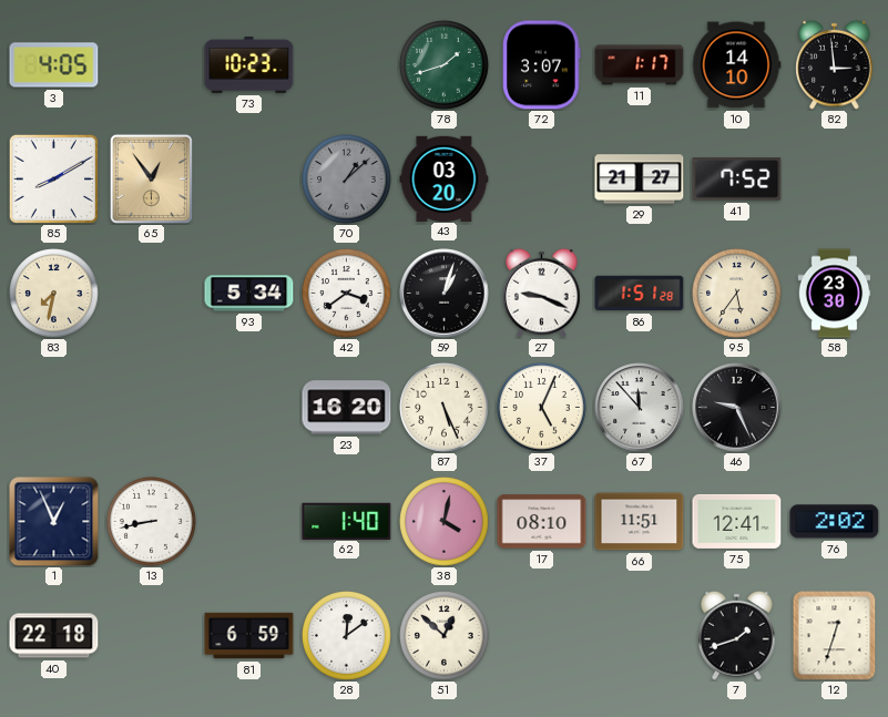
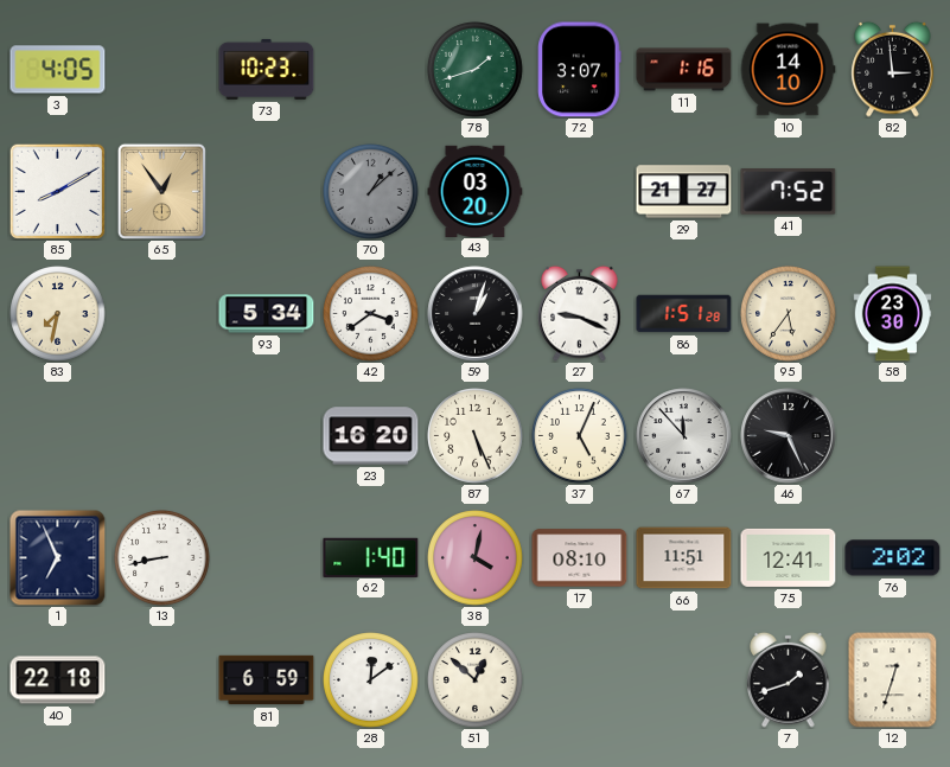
11: 1:17 -> 1:16 (684, 70)
1: 12:56 -> 6:56 (58, 558)
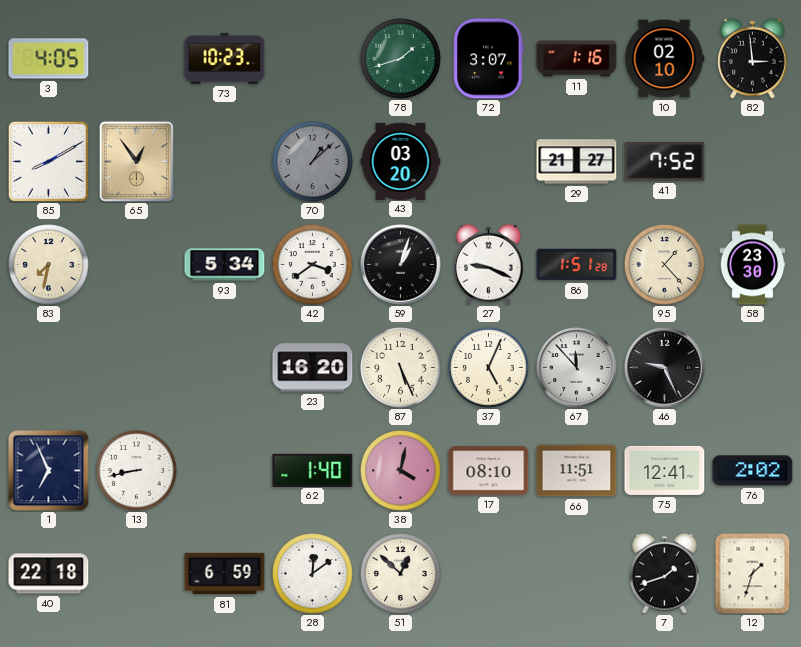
10: 14:10 -> 02:10 (664, 59)
95: 5:36 -> 1:23 (665, 265)
12: 12:33 -> 1:33 (753, 573)
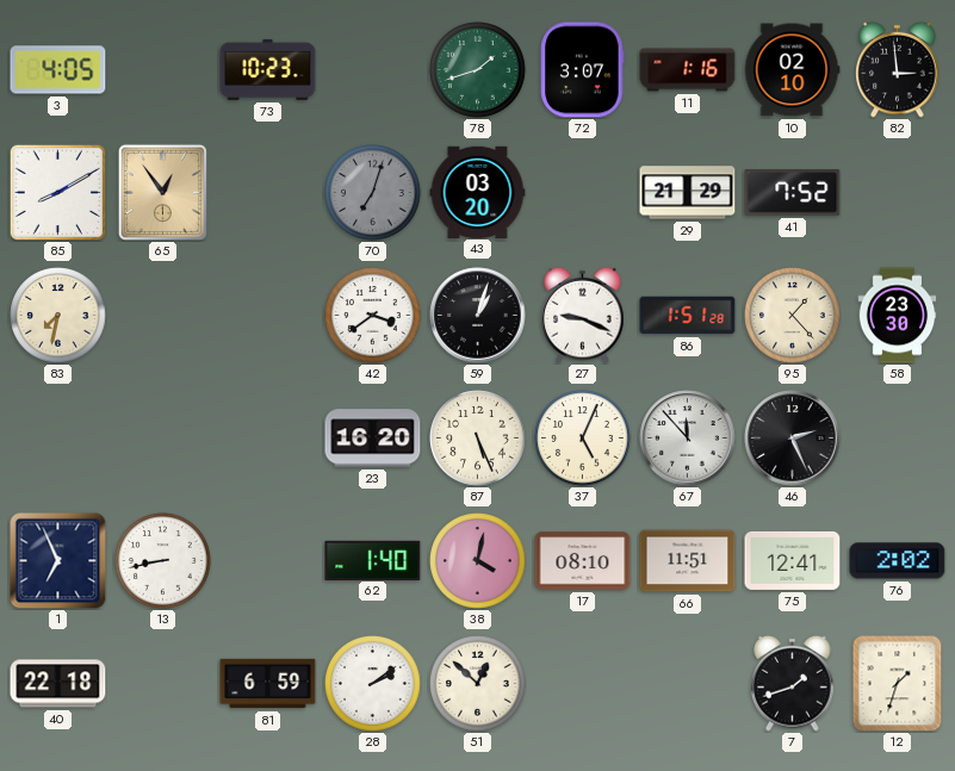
70: 1:08 -> 7:03 (373, 193)
29: 21:27 -> 21:29 (688, 193)
93: 5:34 -> none (225, 265)
46: 9:26 -> 2:26 (793, 439)
28: 12:09 -> 2:09 (373, 684)
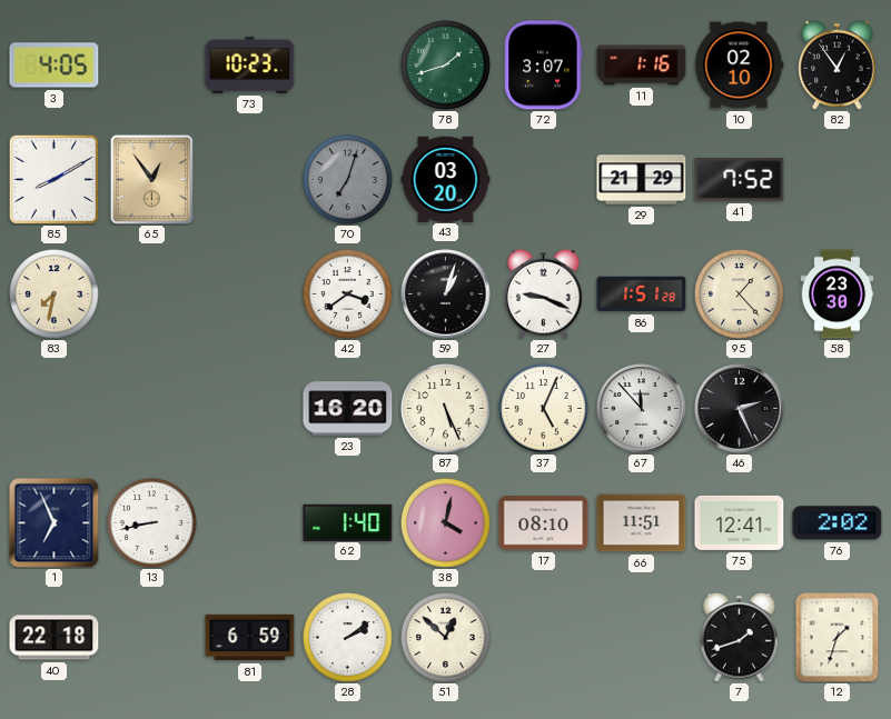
82: 2:59 -> 12:54 (838, 64)
